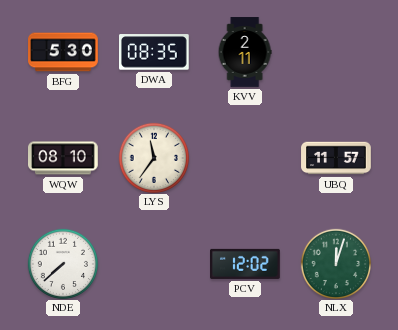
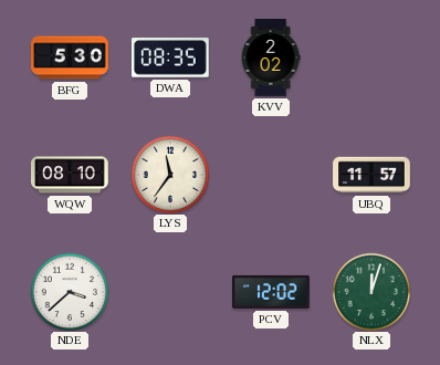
KVV: 2:11 -> 2:02 (271, 58)
NDE: 7:38 -> 3:38 (69, 291)
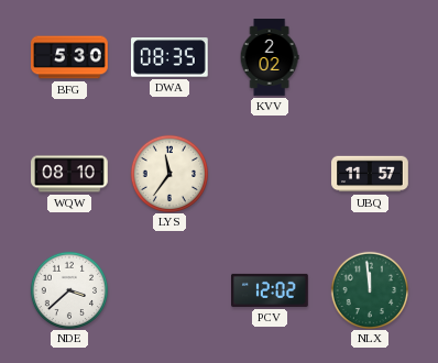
NLX: 12:03 -> 11:59 (369, 289)
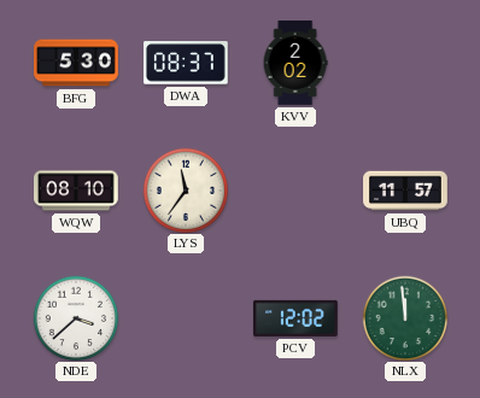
DWA: 08:35 -> 08:37 (187, 63)
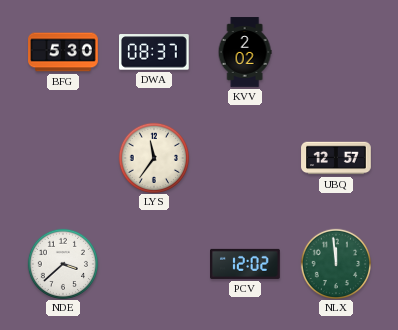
WQW: 08:10 -> none (76, 191)
UBQ: 11:57 -> 12:57 (336, 158)
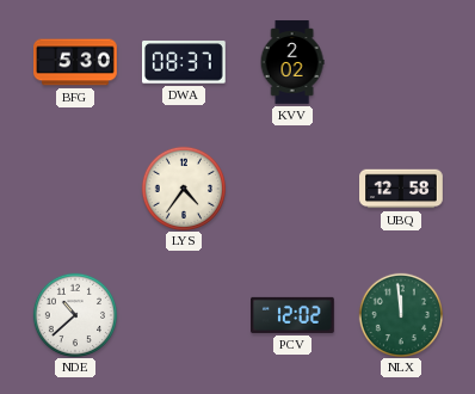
LYS: 11:36 -> 4:36 (183, 187)
UBQ: 12:57 -> 12:58 (401, 189)
NDE: 3:38 -> 10:38 (74, 314)
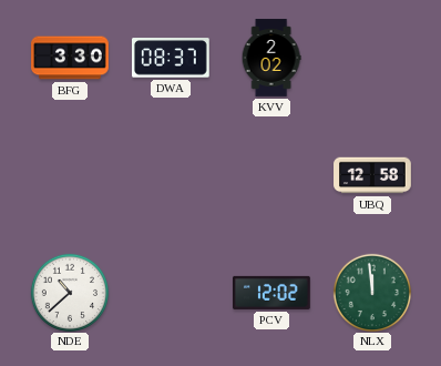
BFG: 5:30 -> 3:30 (70, 58)
LYS: 4:36 -> none (183, 187)
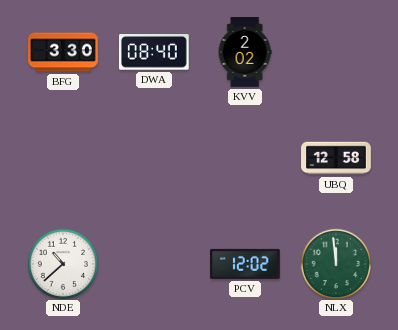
DWA: 08:37 -> 08:40 (155, 52)
